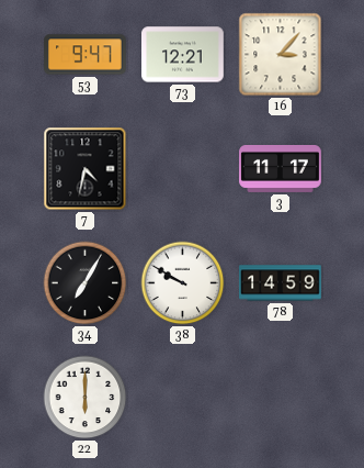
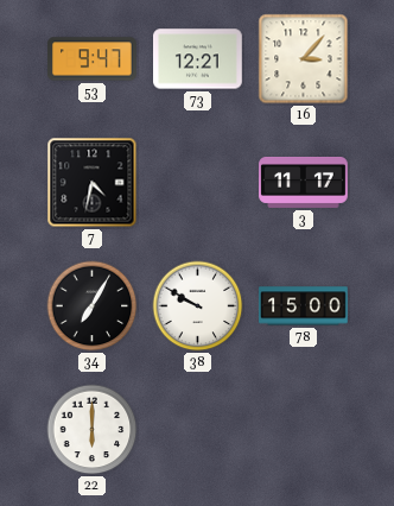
78: 14:59 -> 15:00 (304, 306)
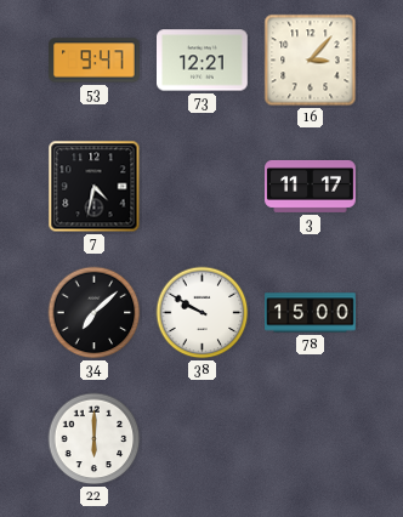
34: 7:05 -> 7:08 (95, 313)
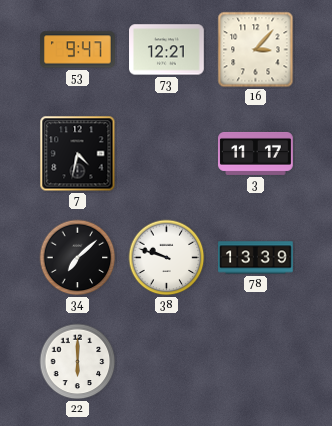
38: 9:50 -> 9:48 (167, 258)
78: 15:00 -> 13:39 (256, 258)
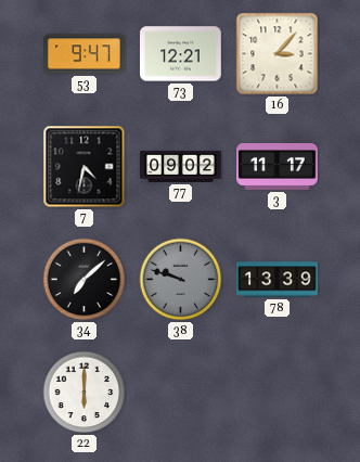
77: none -> 09:02 (181, 166)
38 dial: white -> grey (181, 280)
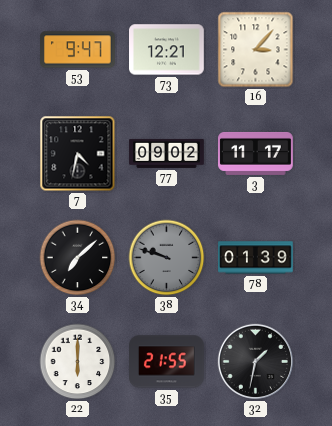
78: 13:39 -> 01:39 (256, 258)
35: none -> 21:55 (167, 362)
32: none -> 1:32 (255, 361)
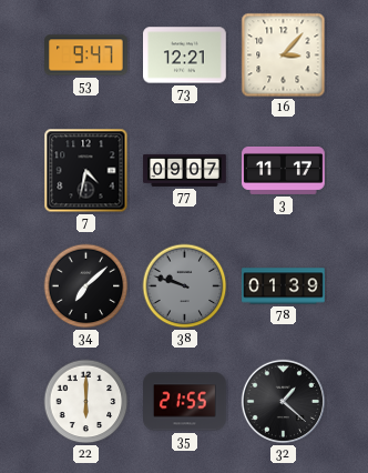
77: 09:02 -> 09:07 (185, 170)
32: 1:32 -> 1:22 (283, 401)
